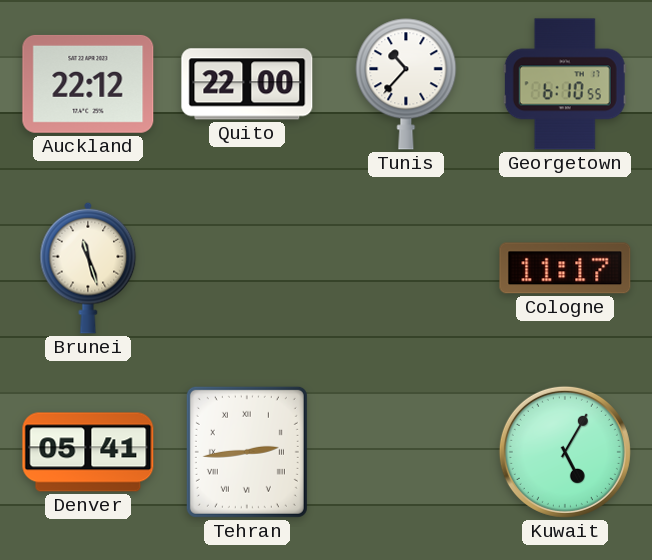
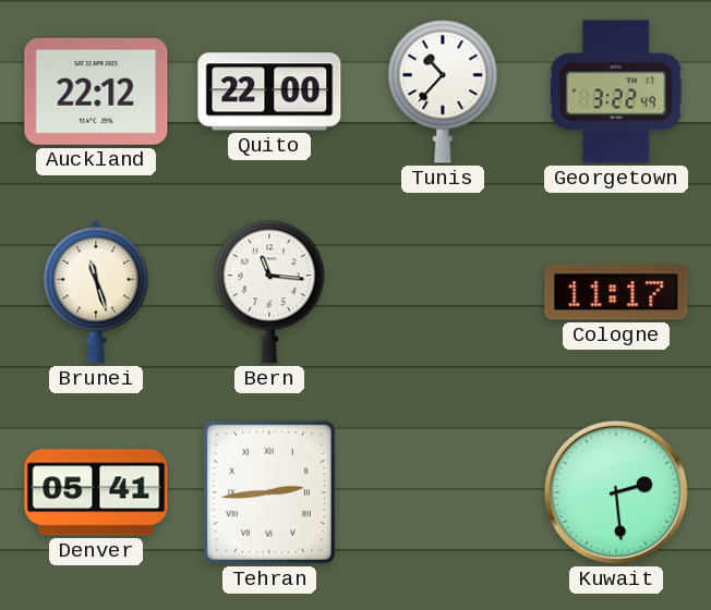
Georgetown: 6:10 -> 3:22 (616, 91)
Bern: none -> 11:16 (269, 292)
Kuwait: 5:05 -> 2:29 (616, 492)
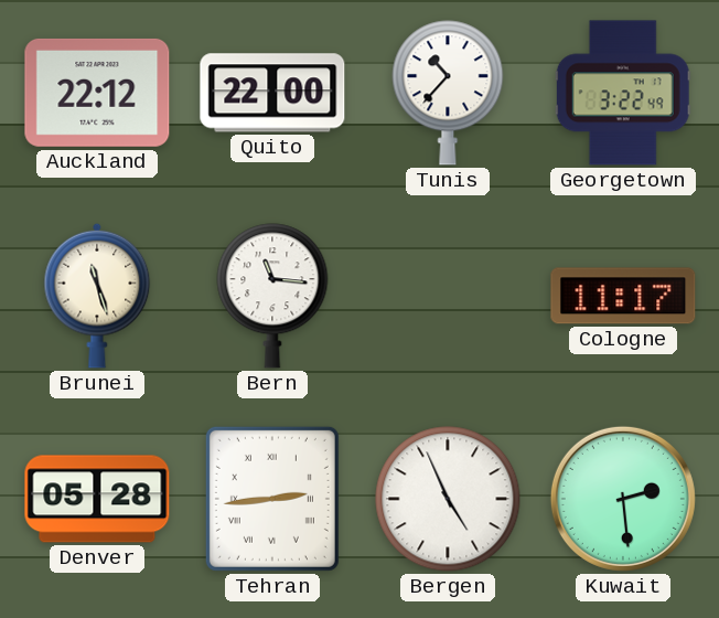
Denver: 05:41 -> 05:28 (97, 499)
Bergen: none -> 4:56 (448, 499)
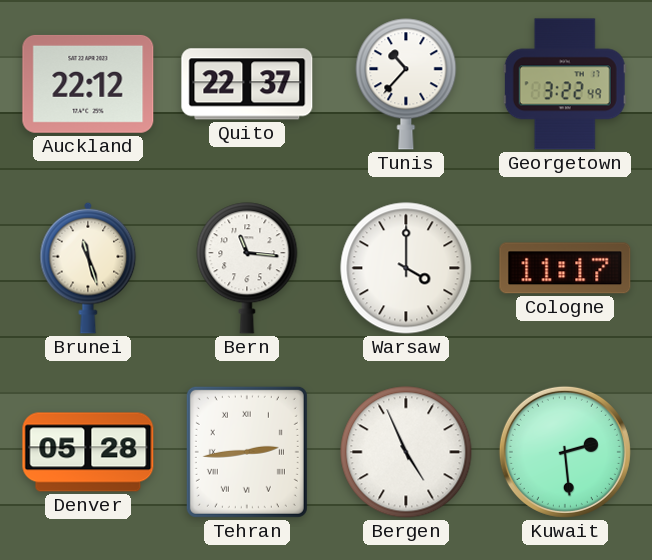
Quito: 22:00 -> 22:37 (247, 84)
Warsaw: none -> 4:00 (406, 268)
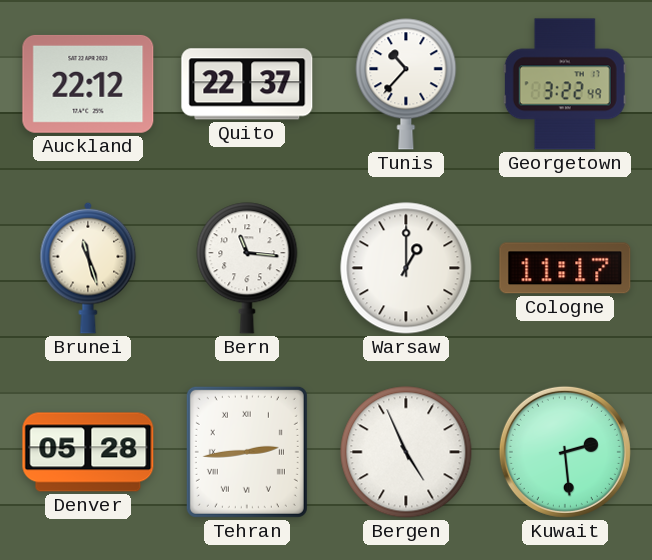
Warsaw: 4:00 -> 1:00 (406, 268)
